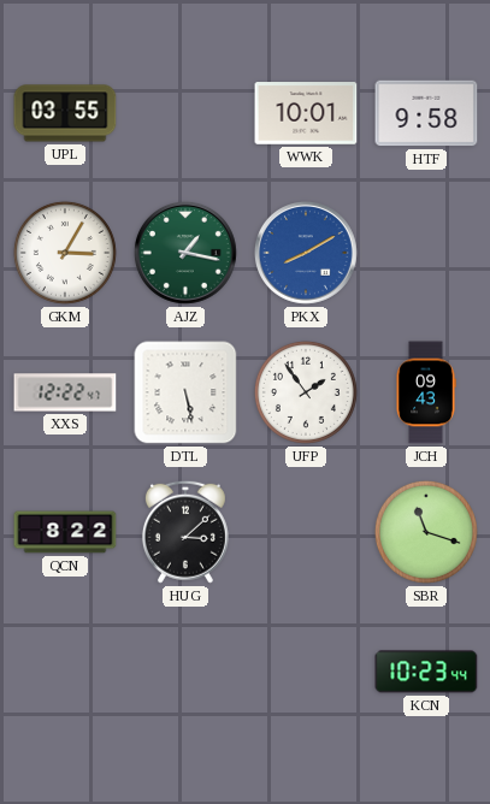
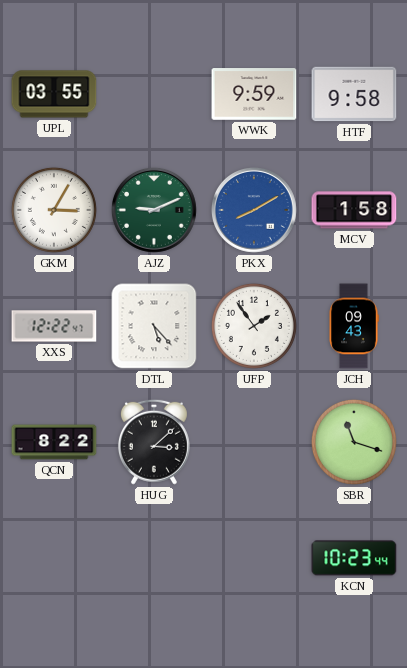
WWK: 10:01 -> 9:59 (254, 94)
AJZ: 1:17 -> 9:11 (154, 210)
MCV: none -> 1:58 (354, 210)
DTL: 5:28 -> 5:23 (154, 326)
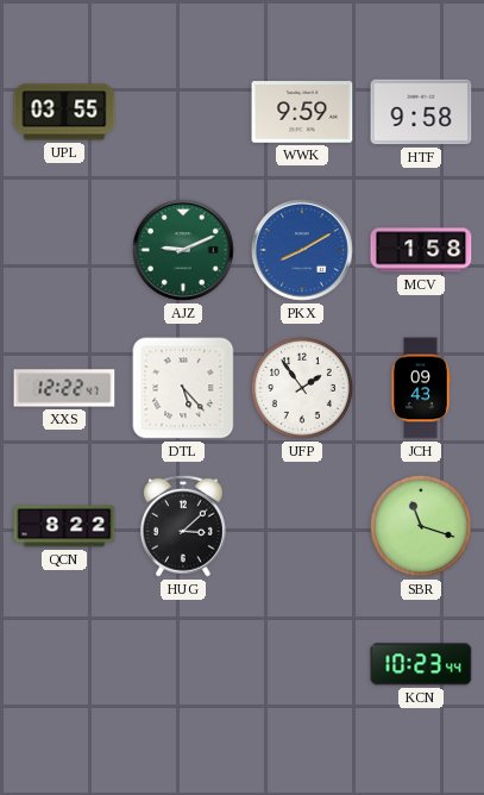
GKM: 3:05 -> none (54, 210)
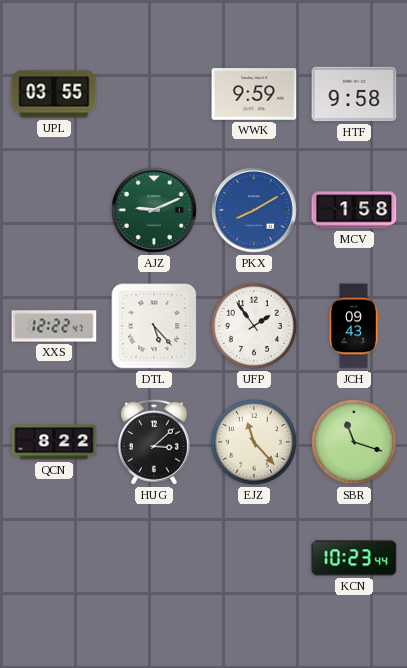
EJZ: none -> 11:23 (254, 442)
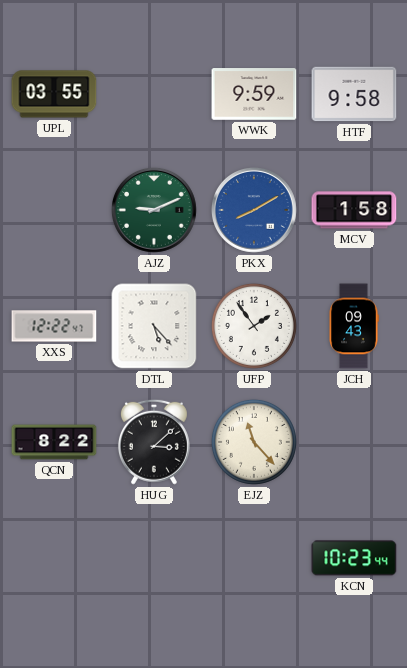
SBR: 11:18 -> none (354, 442)
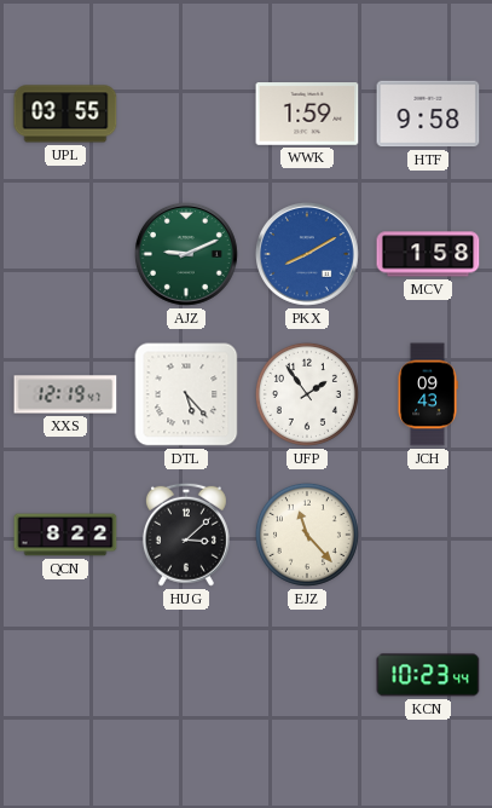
WWK: 9:59 -> 1:59 (307, 114)
XXS: 12:22 -> 12:19 (65, 394)
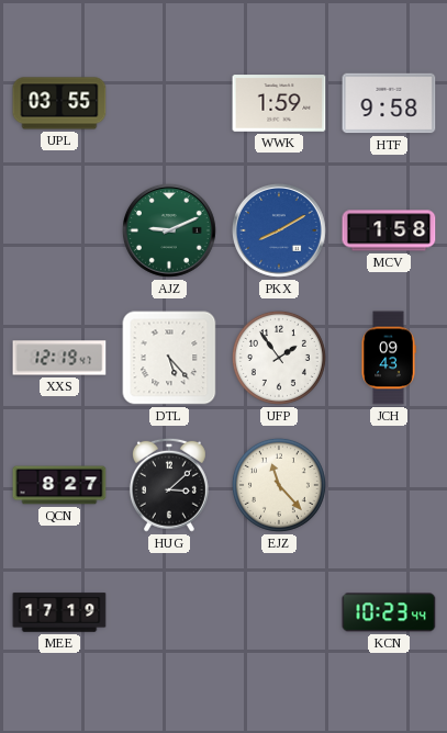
QCN: 8:22 -> 8:27 (59, 485)
MEE: none -> 17:19 (59, 612)
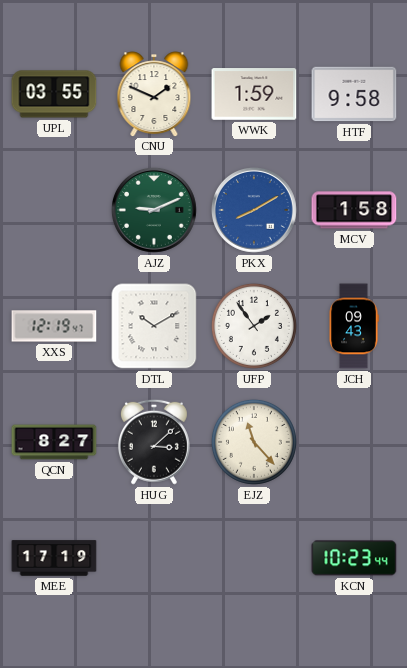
CNU: none -> 1:49 (154, 94)
DTL: 5:23 -> 10:10 (154, 326)
